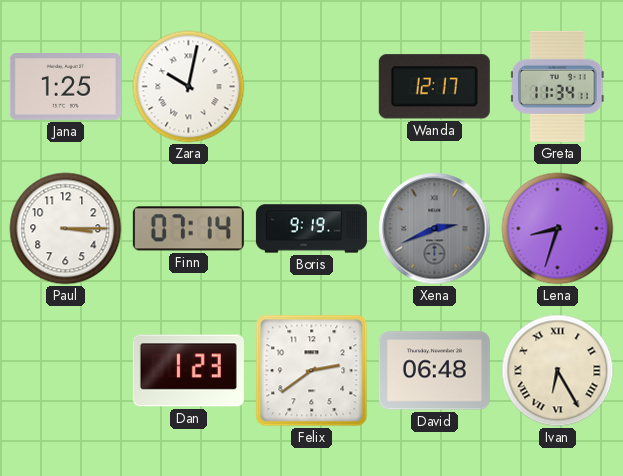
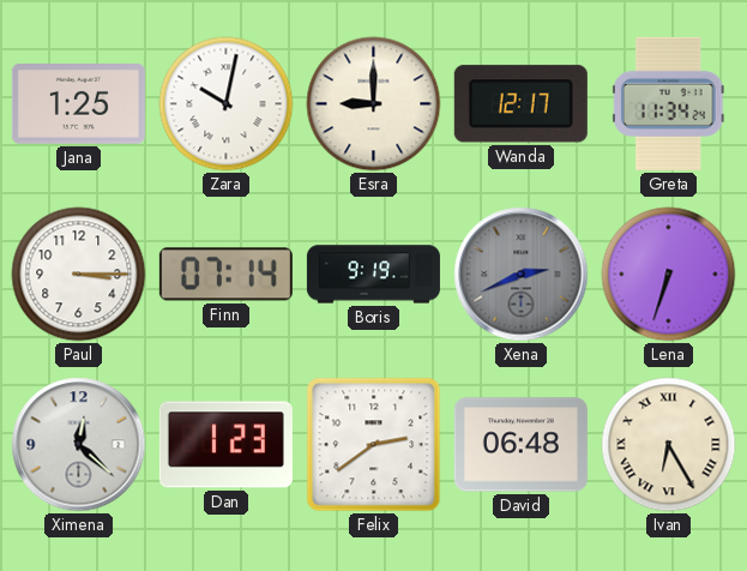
Esra: none -> 9:00 (374, 104)
Greta: 11:34:11 -> 11:34:24 (669, 103)
Lena: 8:33 -> 6:33 (669, 275)
Ximena: none -> 12:22 (79, 445)
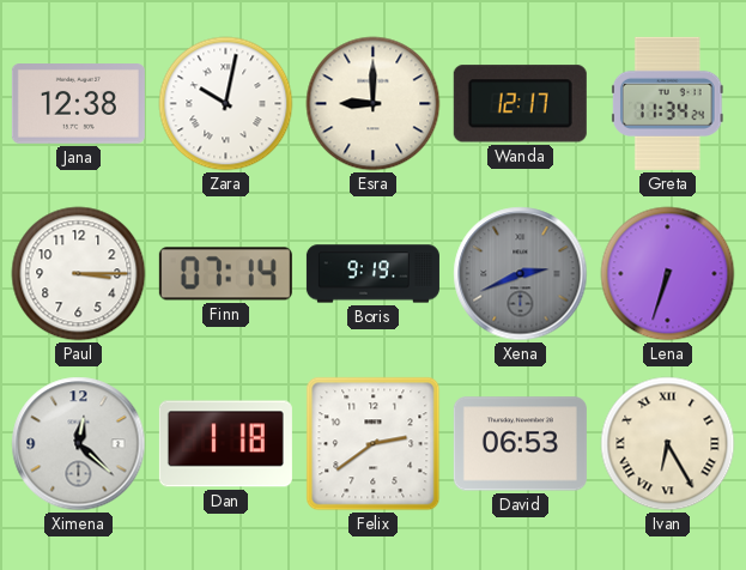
Jana: 1:25 -> 12:38 (78, 104)
Dan: 1:23 -> 1:18 (225, 444)
David: 06:48 -> 06:53 (520, 444)
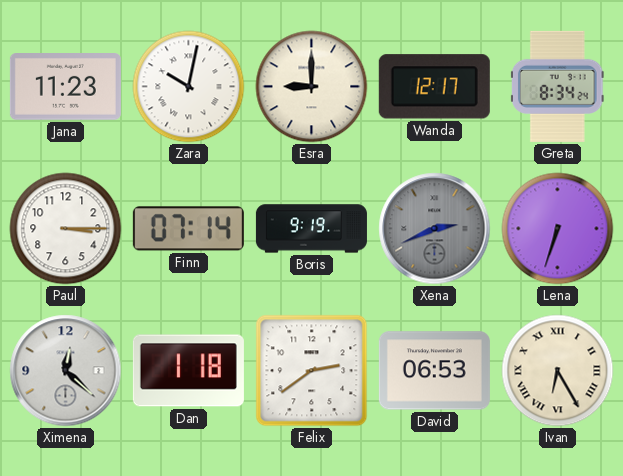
Jana: 12:38 -> 11:23 (65, 87)
Greta: 11:34 -> 8:34 (558, 86)
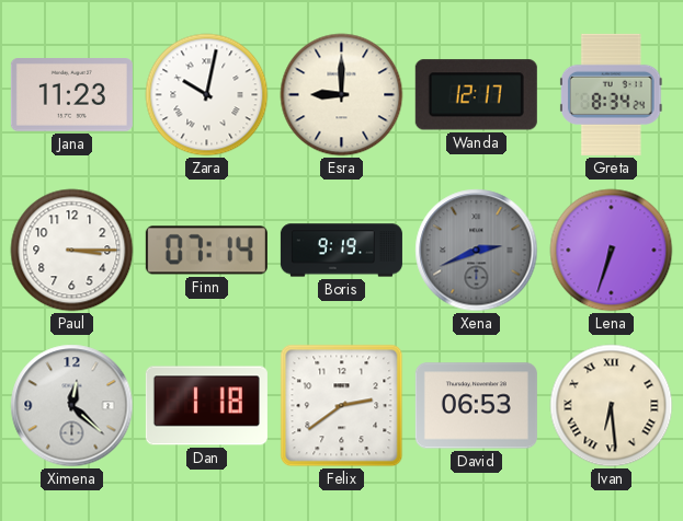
Ivan: 6:25 -> 6:29 (612, 406)
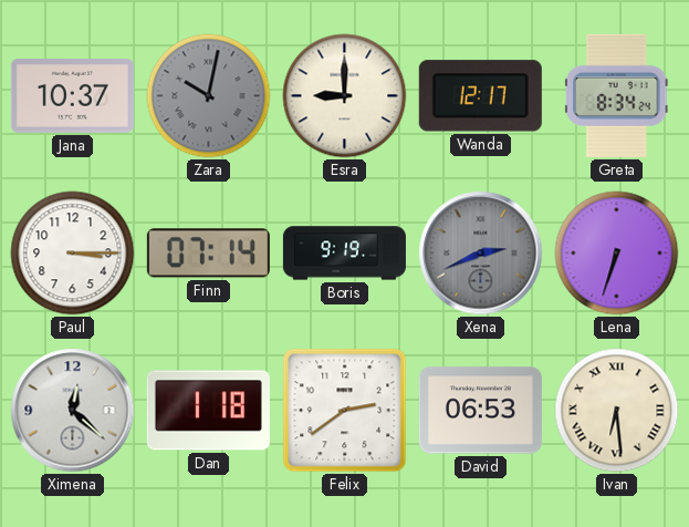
Jana: 11:23 -> 10:37 (72, 96)
Zara dial: white -> grey (209, 96)
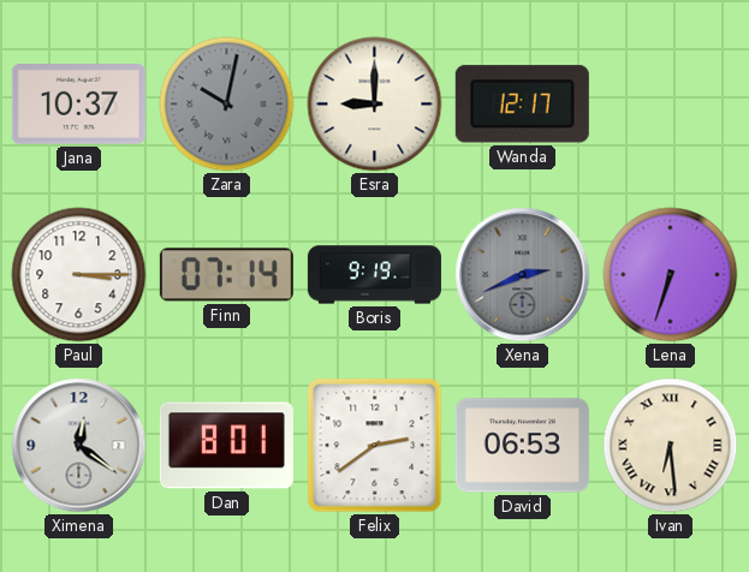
Greta: 8:34 -> none (617, 95)
Ximena: 12:22 -> 12:21 (79, 446)
Dan: 1:18 -> 8:01 (226, 446)
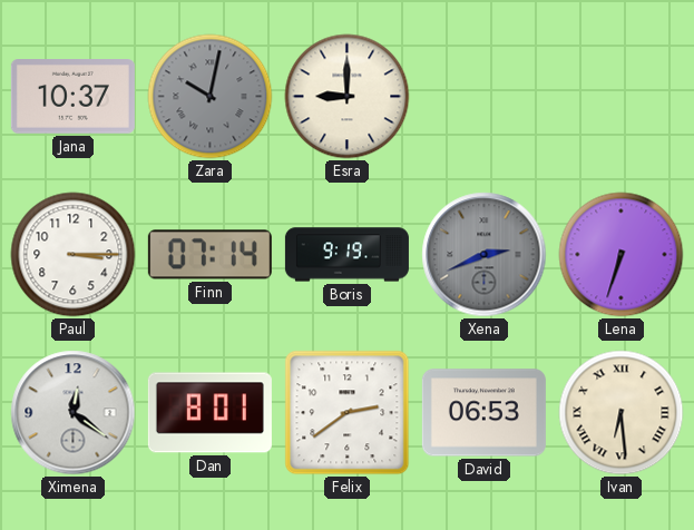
Wanda: 12:17 -> none (522, 105)
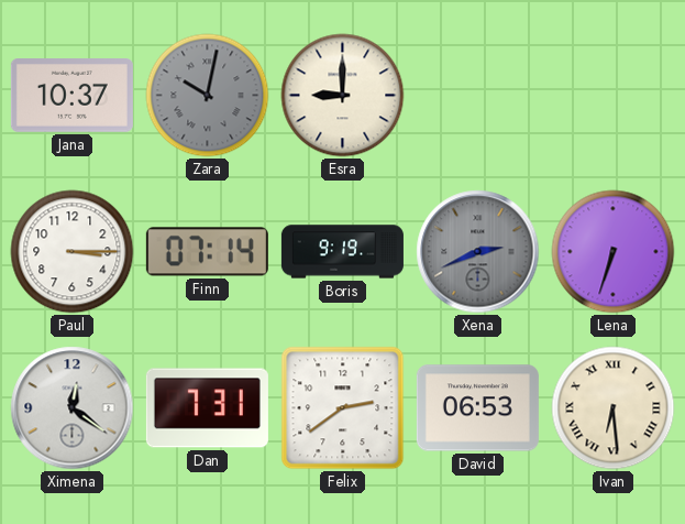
Dan: 8:01 -> 7:31 (207, 408)
